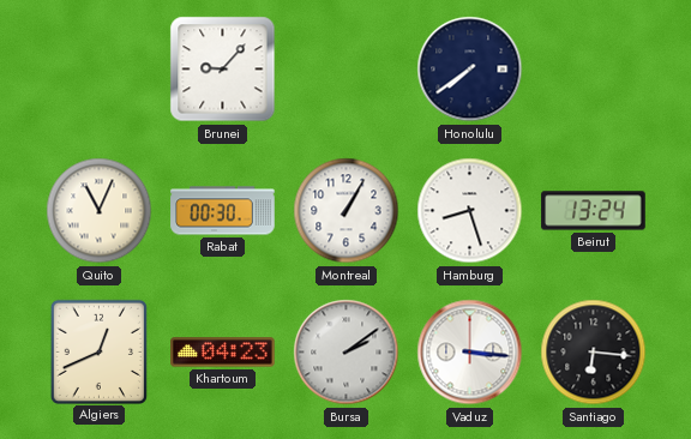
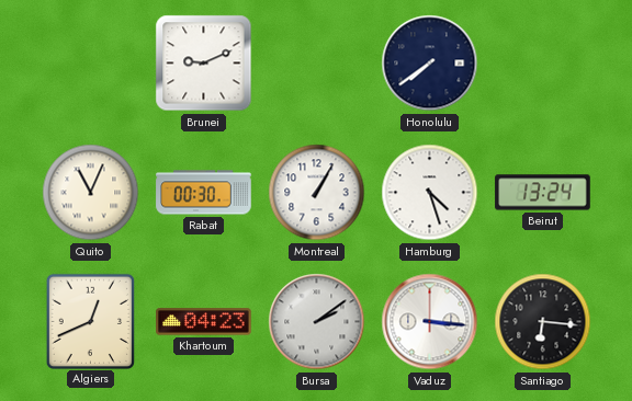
Brunei: 9:07 -> 9:11 (204, 64)
Hamburg: 8:27 -> 4:27 (430, 193)
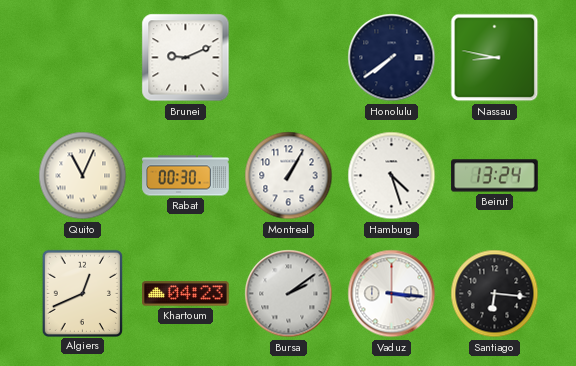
Nassau: none -> 8:47 (495, 58)
